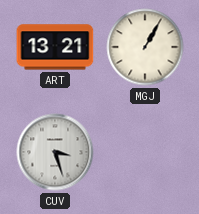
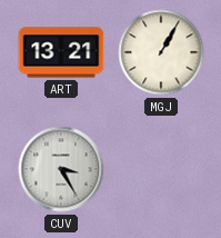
CUV: 3:27 -> 3:25 (61, 169)
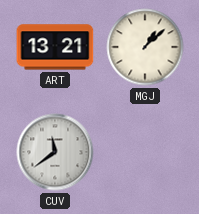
MGJ: 1:05 -> 1:08 (145, 47)
CUV: 3:25 -> 11:39 (55, 152)
